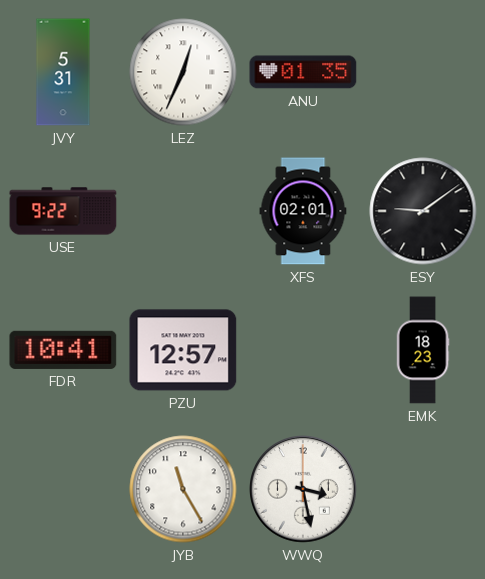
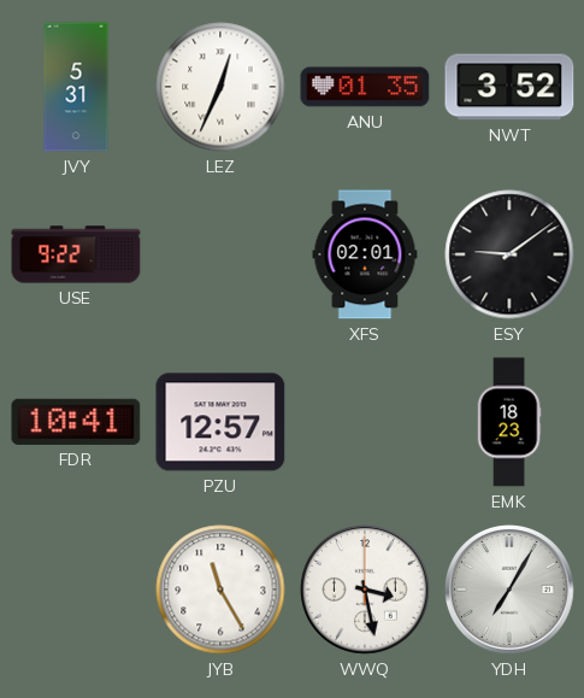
NWT: none -> 3:52 (509, 87)
YDH: none -> 7:05 (511, 591)
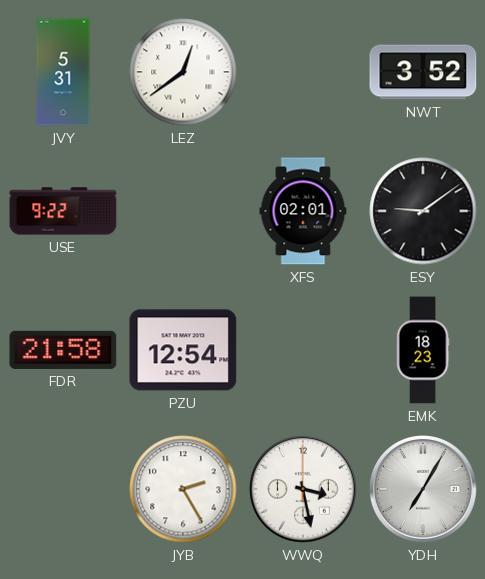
LEZ: 12:34 -> 12:39 (183, 72)
ANU: 01:35 -> none (365, 87)
FDR: 10:41 -> 21:58 (63, 350)
PZU: 12:57 -> 12:54 (183, 350)
JYB: 11:25 -> 2:25 (183, 489)
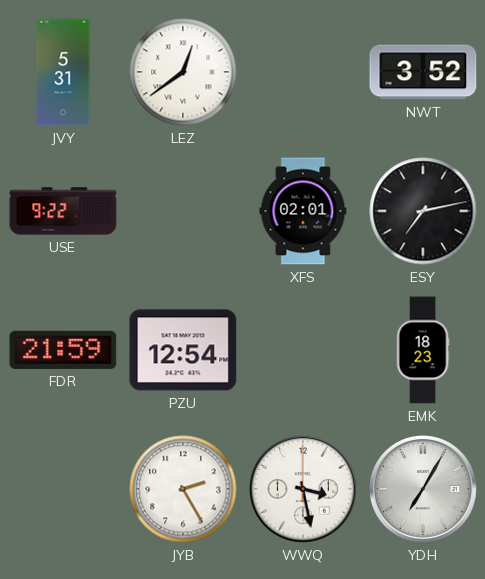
ESY: 9:09 -> 7:13 (423, 211)
FDR: 21:58 -> 21:59 (63, 350)
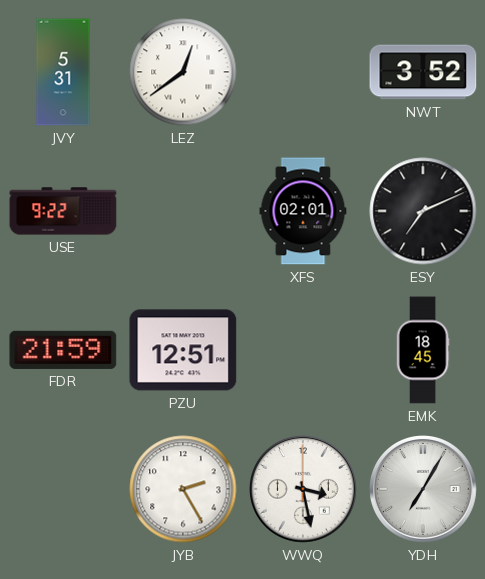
ESY: 7:13 -> 7:11 (423, 211)
PZU: 12:54 -> 12:51 (183, 350)
EMK: 18:23 -> 18:45 (423, 350)
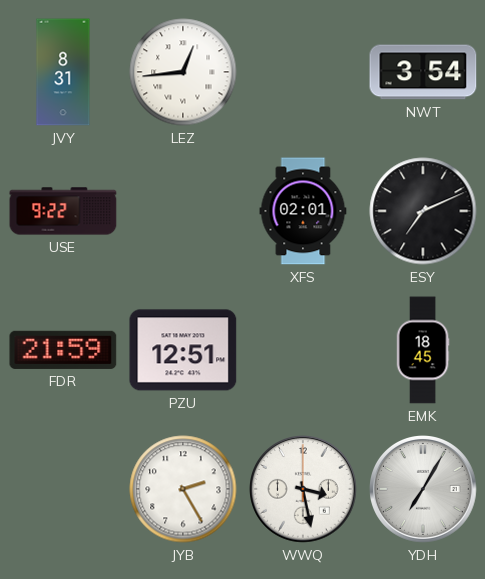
JVY: 5:31 -> 8:31 (63, 72)
LEZ: 12:39 -> 12:44 (183, 72)
NWT: 3:52 -> 3:54 (423, 72)
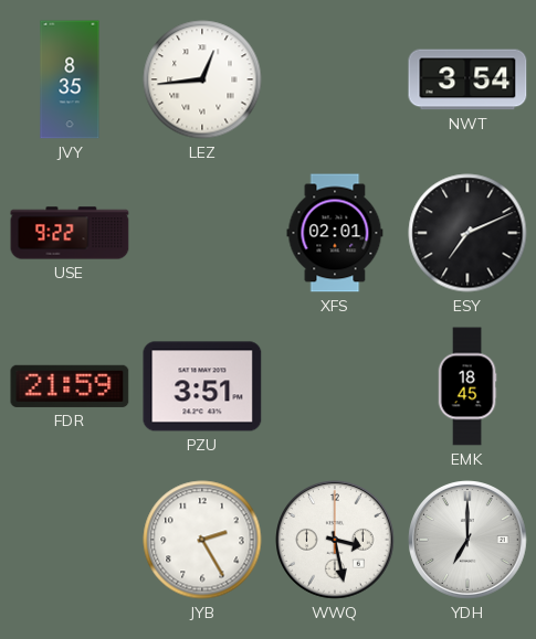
JVY: 8:31 -> 8:35 (70, 79)
PZU: 12:51 -> 3:51 (202, 386)
YDH: 7:05 -> 7:00 (469, 541)
